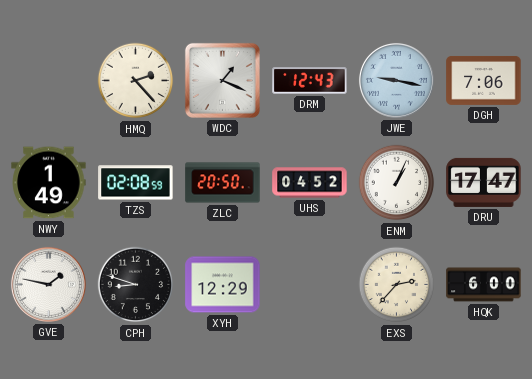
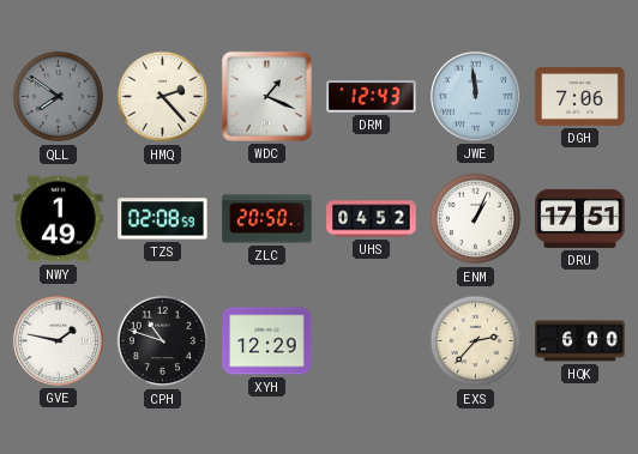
QLL: none -> 7:51 (59, 97)
JWE: 9:17 -> 11:59 (475, 96)
DRU: 17:47 -> 17:51 (580, 218)
CPH: 8:48 -> 10:48 (163, 341)
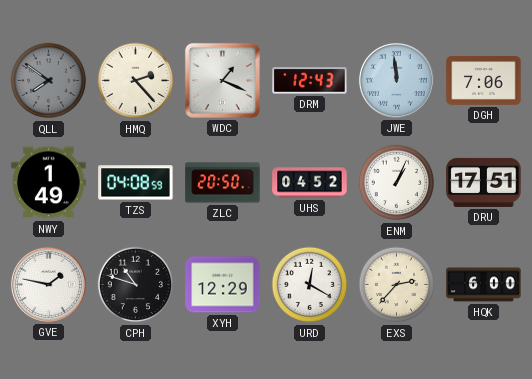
TZS: 02:08 -> 04:08 (136, 183)
URD: none -> 12:20 (310, 285)
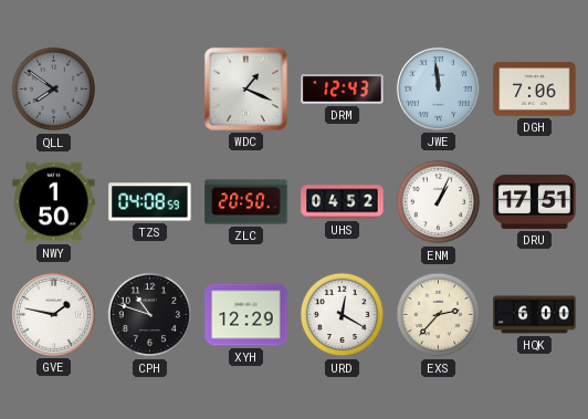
HMQ: 2:23 -> none (136, 81)
NWY: 1:49 -> 1:50 (54, 202)
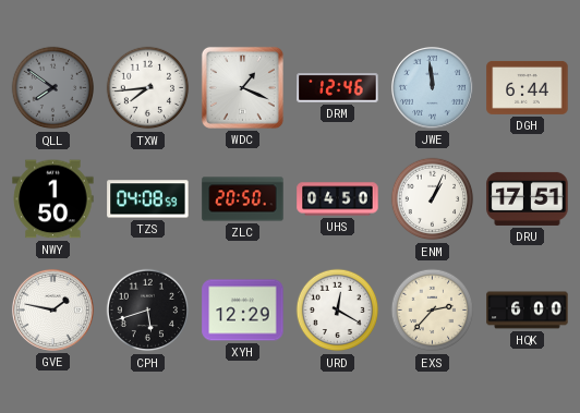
TXW: none -> 7:44 (148, 88)
DRM: 12:43 -> 12:46 (338, 88)
DGH: 7:06 -> 6:44 (528, 87)
UHS: 04:52 -> 04:50 (338, 199)
CPH: 10:48 -> 5:42 (148, 311)
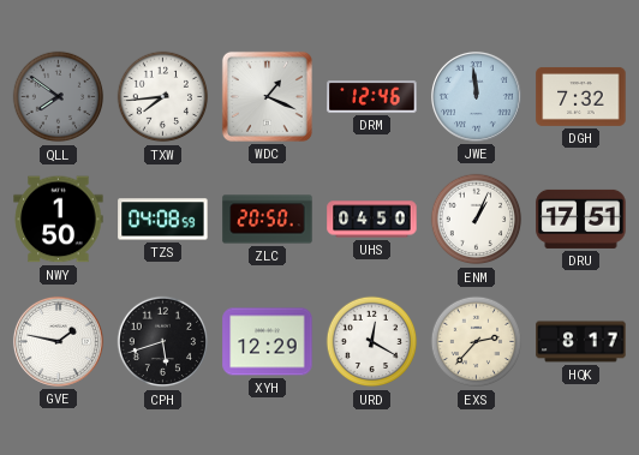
DGH: 6:44 -> 7:32 (581, 96)
HQK: 6:00 -> 8:17 (581, 342)
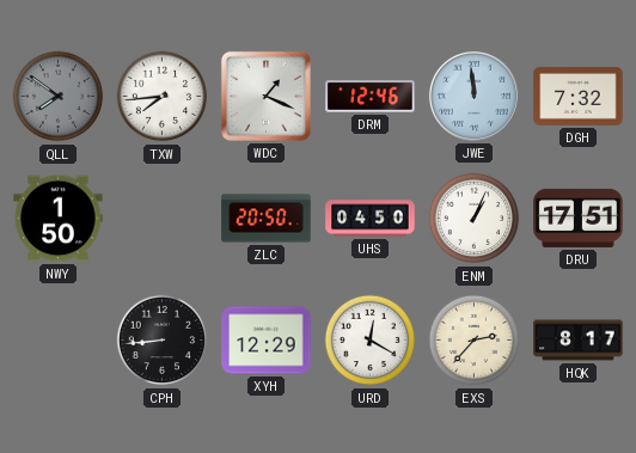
TZS: 04:08 -> none (163, 220)
GVE: 1:47 -> none (58, 341)
CPH: 5:42 -> 8:44 (163, 341)
